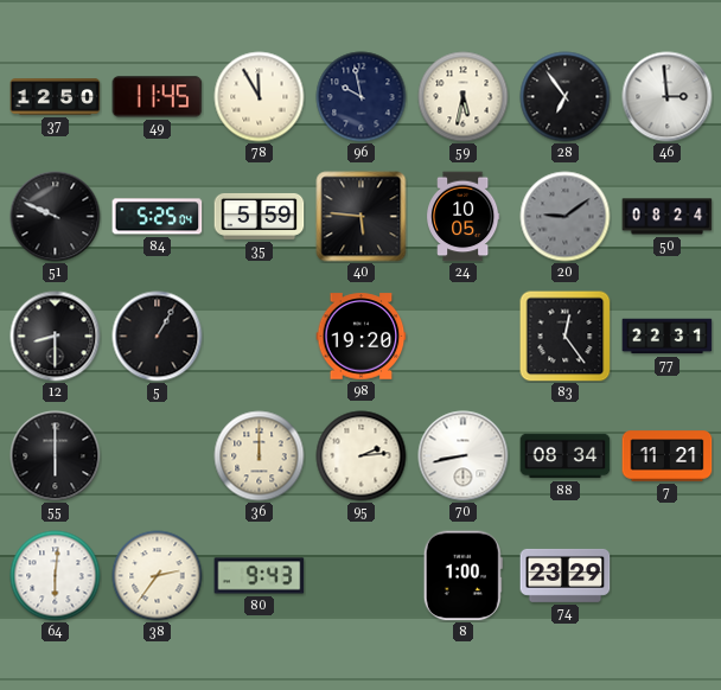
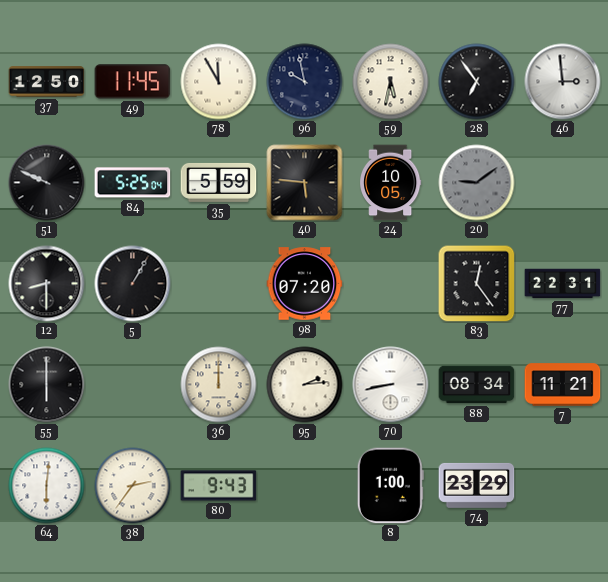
50: 08:24 -> none (668, 217)
98: 19:20 -> 07:20 (305, 284)
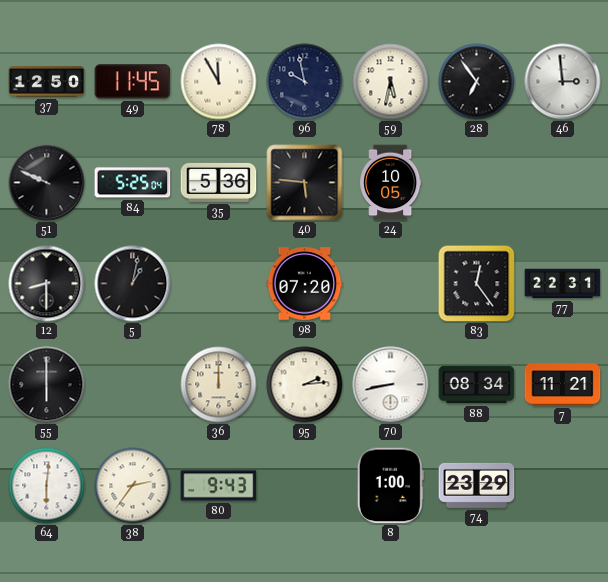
35: 5:59 -> 5:36 (219, 182)
20: 9:09 -> none (477, 183)
5: 1:05 -> 1:02 (133, 284)
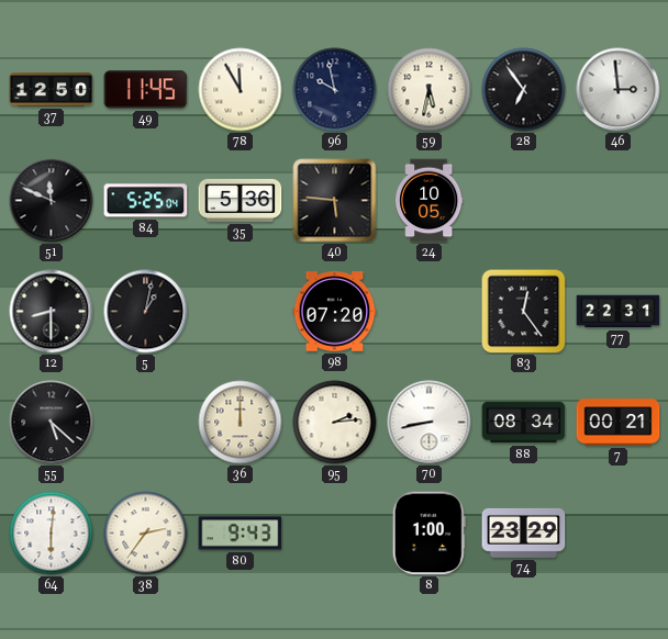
51: 9:49 -> 11:49 (52, 201)
55: 6:00 -> 5:22 (52, 423)
7: 11:21 -> 00:21 (619, 423)
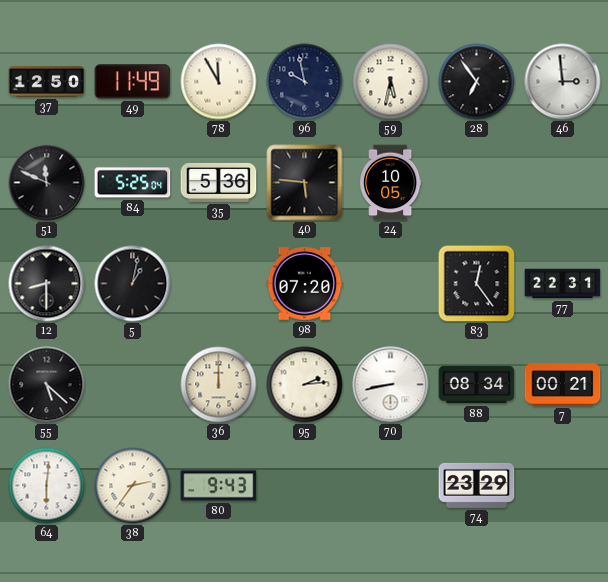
49: 11:45 -> 11:49 (133, 82)
8: 1:00 -> none (428, 534)
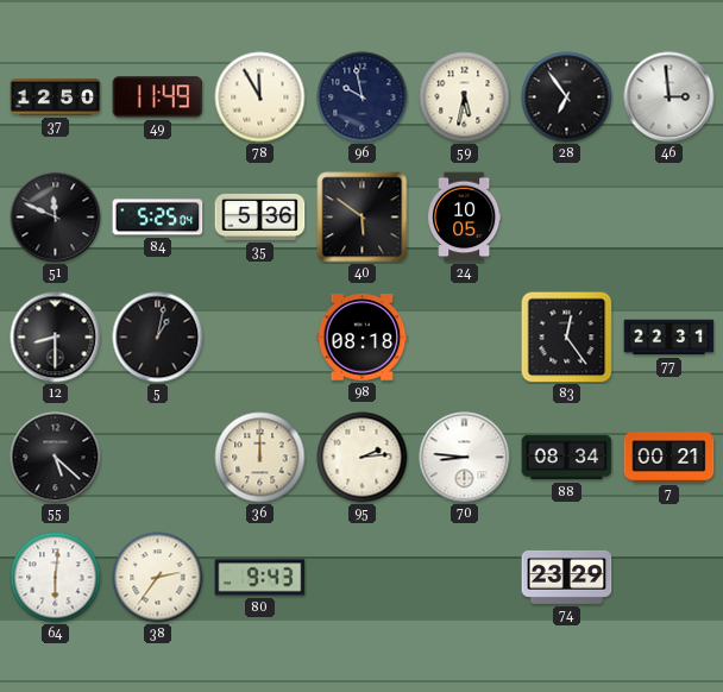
40: 5:46 -> 5:51 (363, 218)
98: 07:20 -> 08:18 (363, 338)
70: 8:43 -> 8:46 (465, 458)
